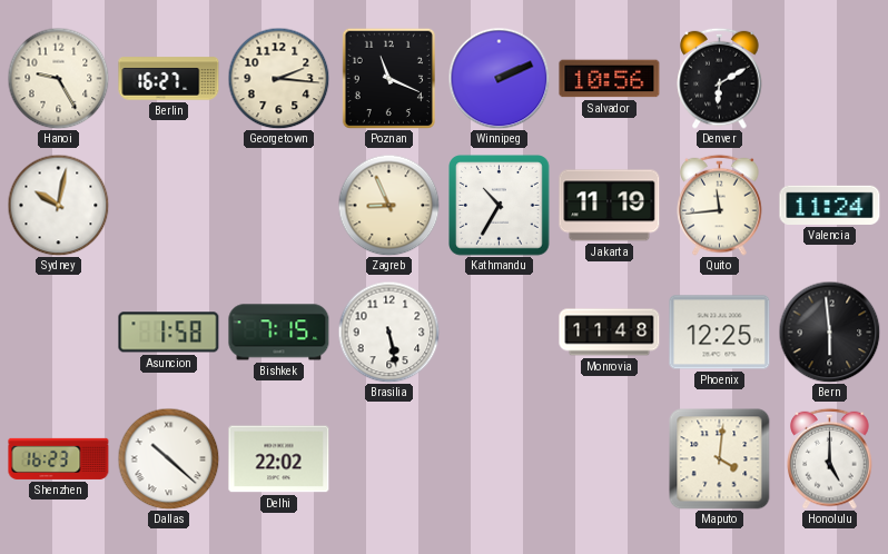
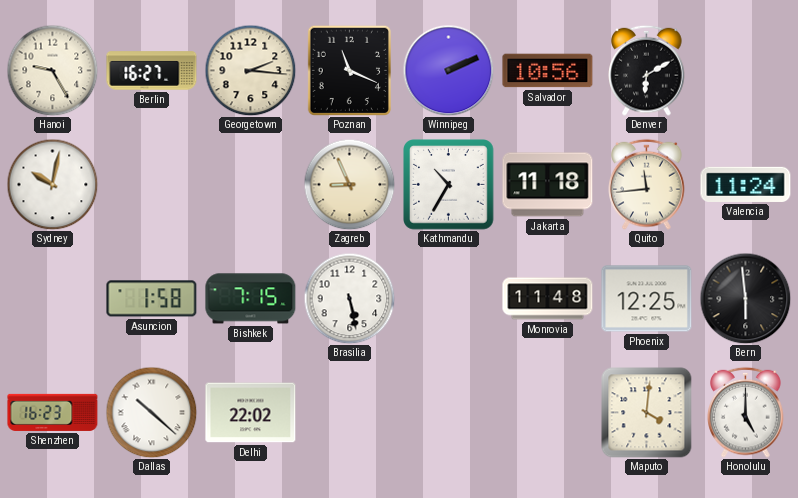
Jakarta: 11:19 -> 11:18 (548, 185)
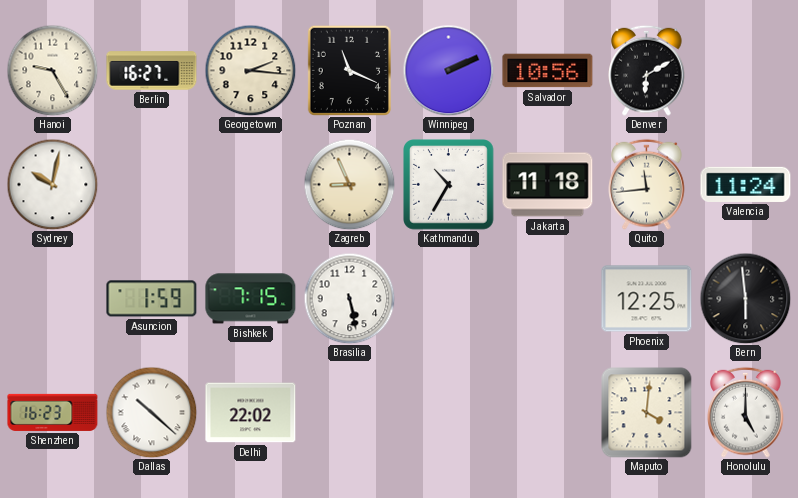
Asuncion: 1:58 -> 1:59 (152, 299)
Monrovia: 11:48 -> none (548, 299)
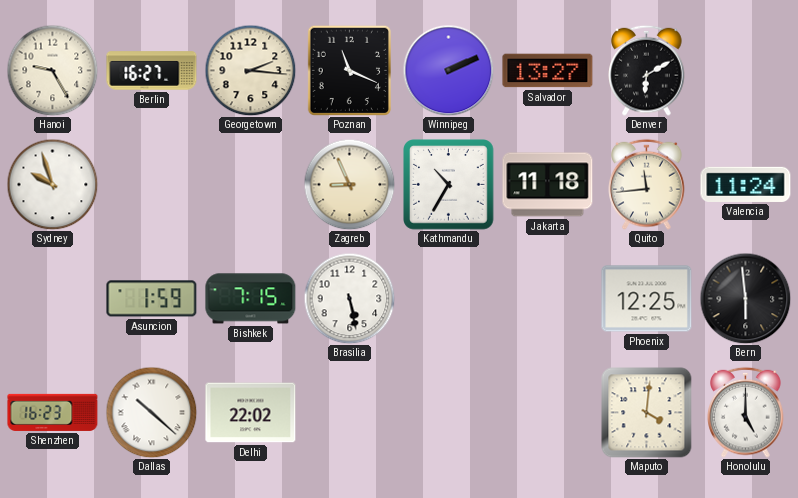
Salvador: 10:56 -> 13:27 (548, 71)
Sydney: 10:02 -> 9:57 (52, 184)
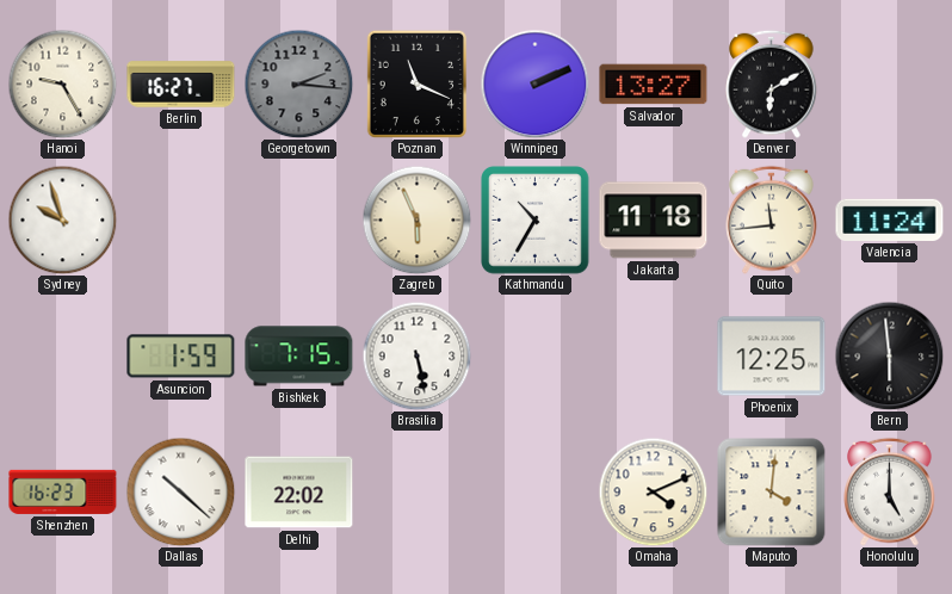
Georgetown dial: cream -> grey (298, 83)
Zagreb: 8:56 -> 5:56 (416, 219)
Omaha: none -> 4:11 (653, 491)
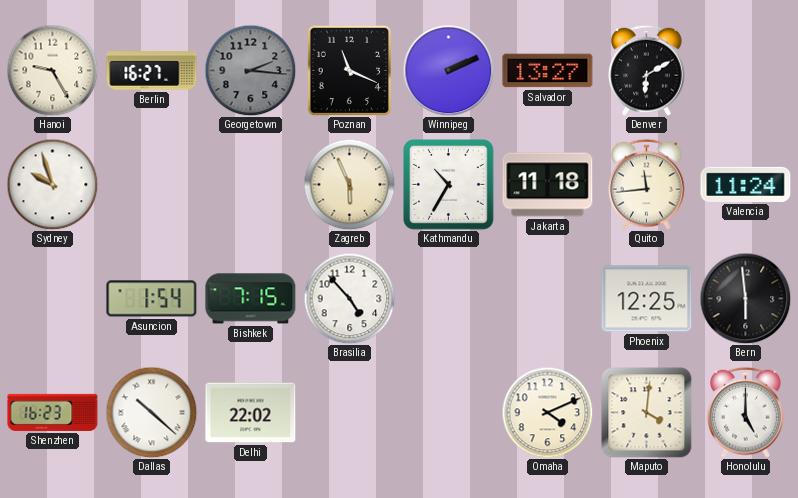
Asuncion: 1:59 -> 1:54 (152, 299)
Brasilia: 5:28 -> 4:53 (349, 298)
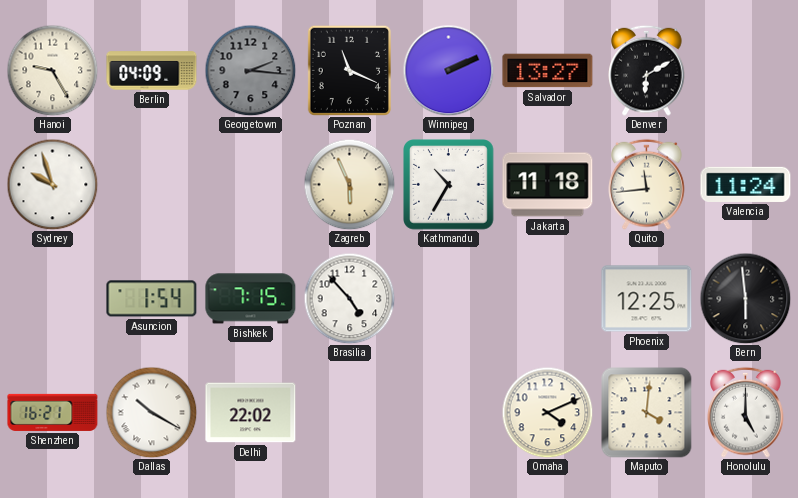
Berlin: 16:27 -> 04:09 (152, 71)
Shenzhen: 16:23 -> 16:21 (53, 412)
Dallas: 10:22 -> 10:20 (151, 412)
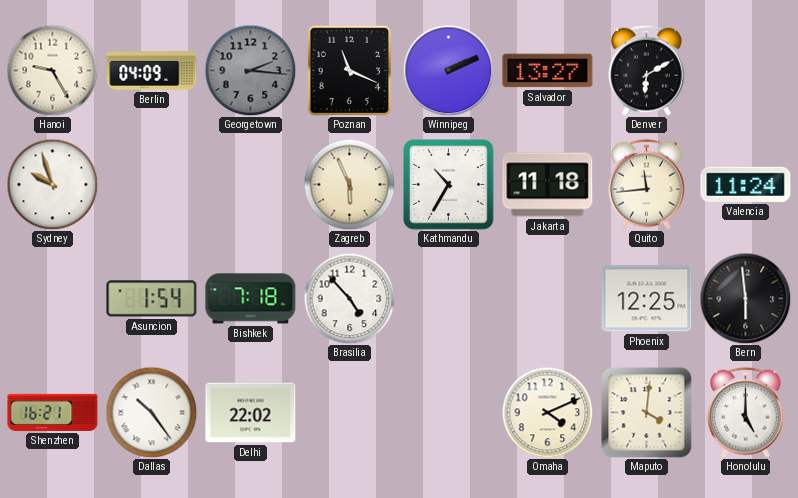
Bishkek: 7:15 -> 7:18 (251, 299)
Dallas: 10:20 -> 10:24 (151, 412)
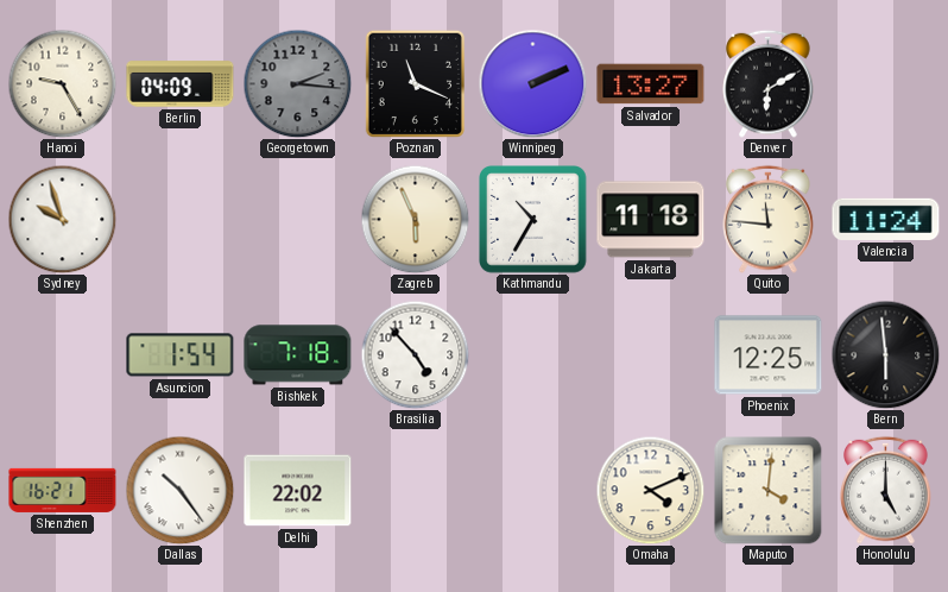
Quito: 11:44 -> 11:46 (769, 219)
